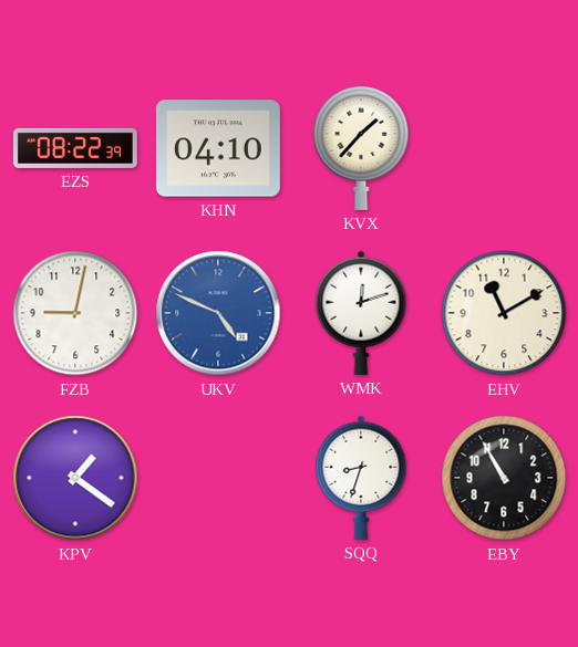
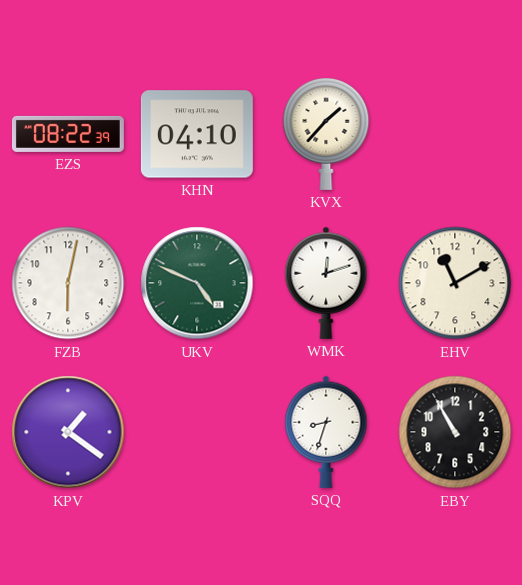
FZB: 9:02 -> 6:02 (68, 283)
UKV dial: blue -> green (197, 283)
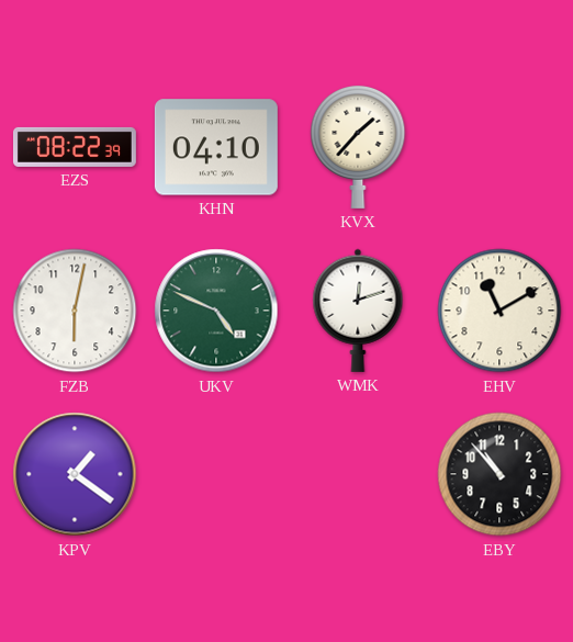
SQQ: 8:33 -> none (326, 432)
EBY: 10:55 -> 10:53 (499, 474)
